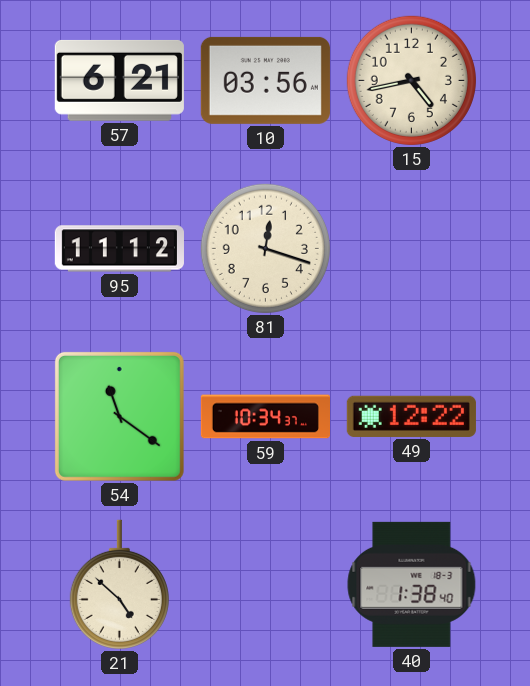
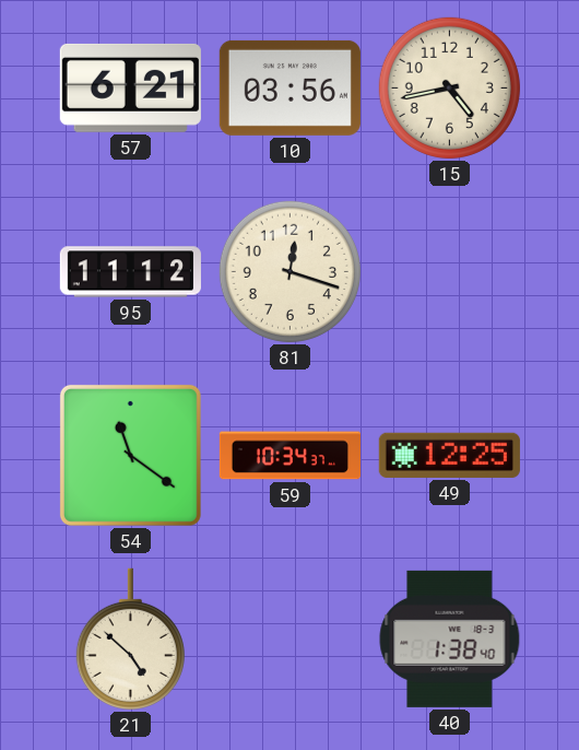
49: 12:22 -> 12:25 (449, 455)
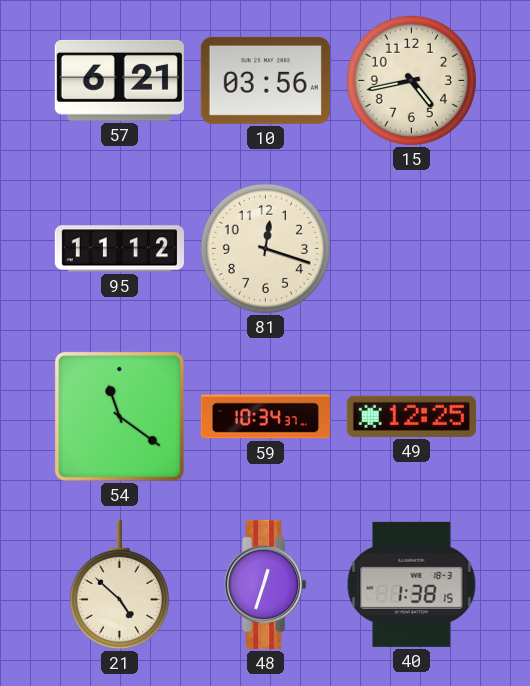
48: none -> 12:33 (266, 584)
40: 1:38:40 -> 1:38:15 (412, 584)
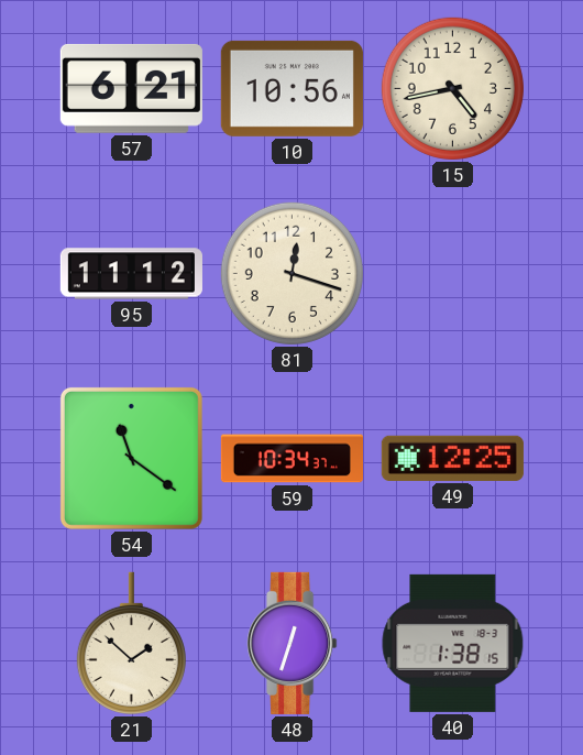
10: 03:56 -> 10:56 (291, 88)
21: 4:52 -> 1:52 (131, 643)
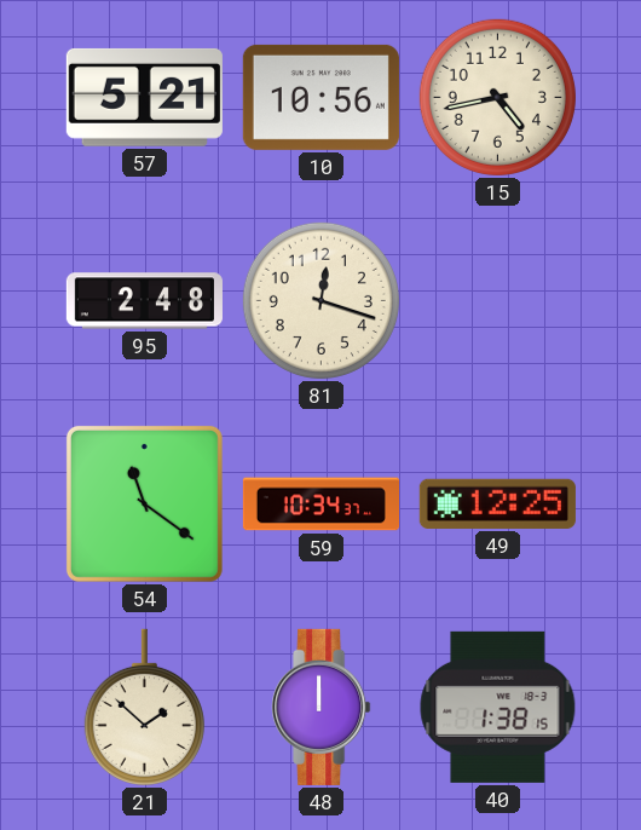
57: 6:21 -> 5:21 (144, 97)
95: 11:12 -> 2:48 (144, 301)
48: 12:33 -> 12:00 (322, 707)
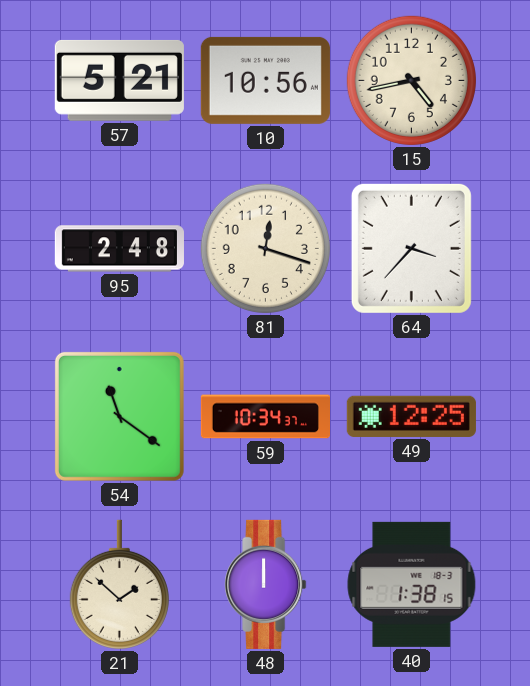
64: none -> 3:37 (411, 248)
